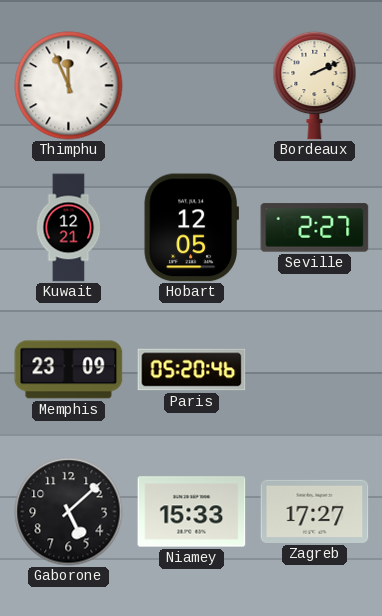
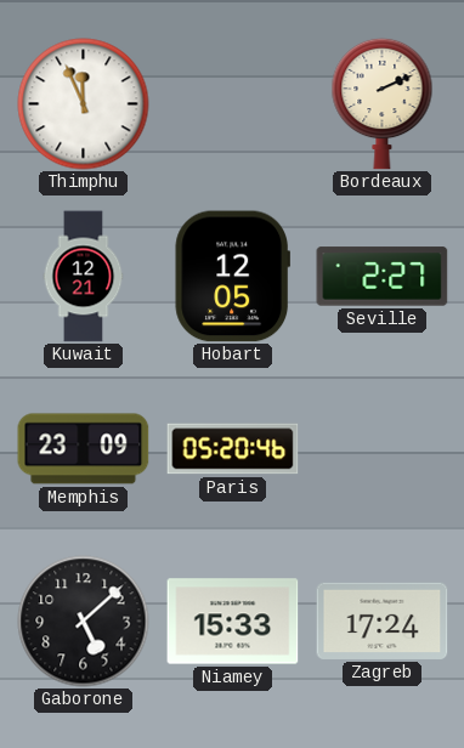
Zagreb: 17:27 -> 17:24 (383, 620)
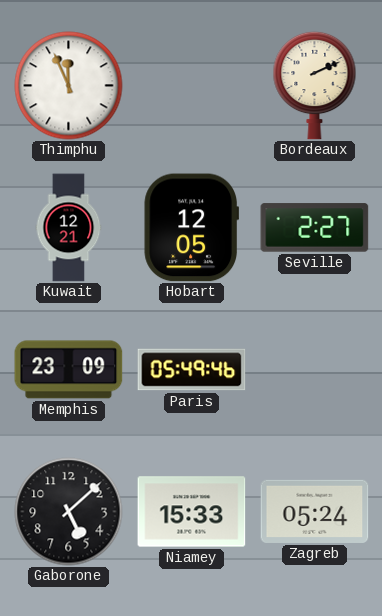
Paris: 05:20 -> 05:49 (192, 370)
Zagreb: 17:24 -> 05:24 (315, 511)
